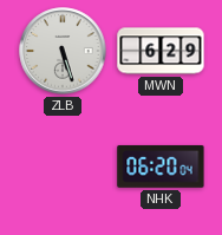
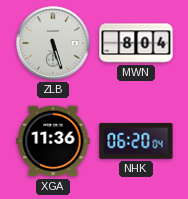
MWN: 6:29 -> 8:04 (136, 43)
XGA: none -> 11:36 (53, 141)
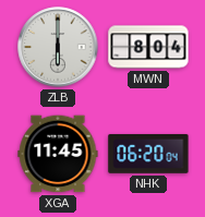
ZLB: 5:27 -> 6:00 (58, 47)
XGA: 11:36 -> 11:45 (58, 154)
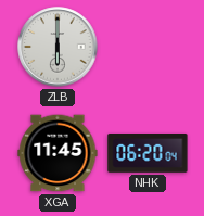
MWN: 8:04 -> none (148, 47)
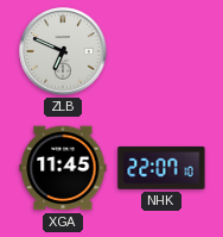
ZLB: 6:00 -> 6:49 (63, 51)
NHK: 06:20 -> 22:07 (161, 168)
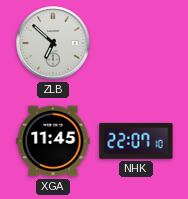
ZLB: 6:49 -> 6:52 (53, 43)
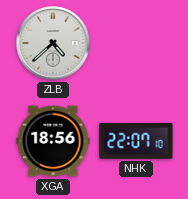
ZLB: 6:52 -> 4:38 (53, 43)
XGA: 11:45 -> 18:56 (53, 141)
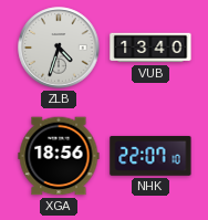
ZLB: 4:38 -> 4:33 (59, 48)
VUB: none -> 13:40 (150, 48)
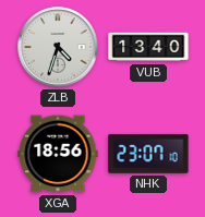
NHK: 22:07 -> 23:07 (148, 154)
